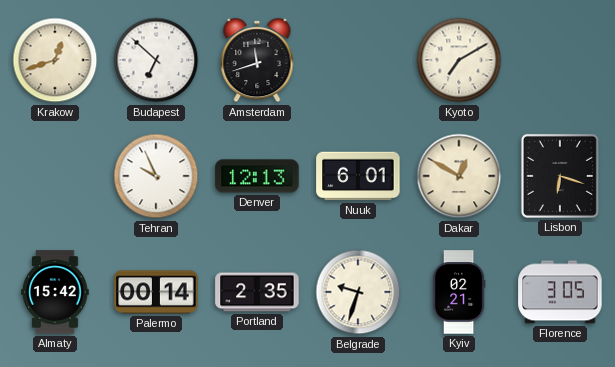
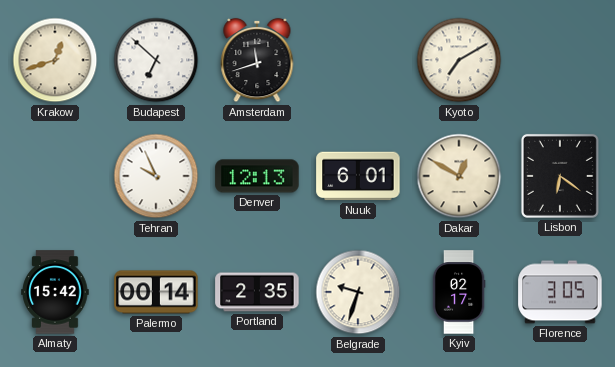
Lisbon: 6:18 -> 6:21 (560, 176)
Kyiv: 02:21 -> 02:17 (459, 292)
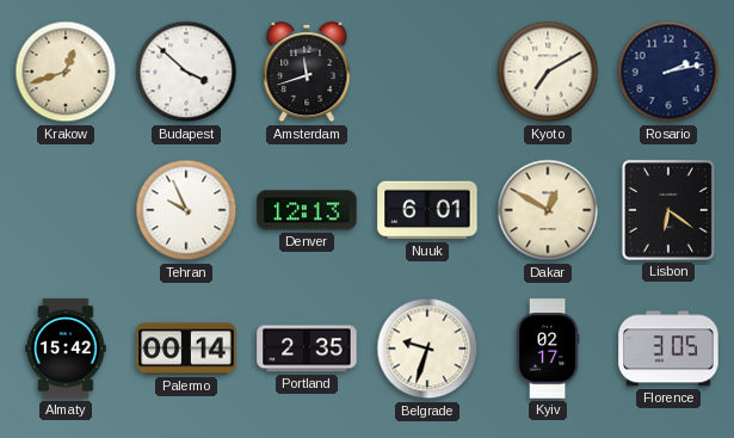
Budapest: 6:52 -> 3:52 (186, 72)
Rosario: none -> 2:13 (668, 72)
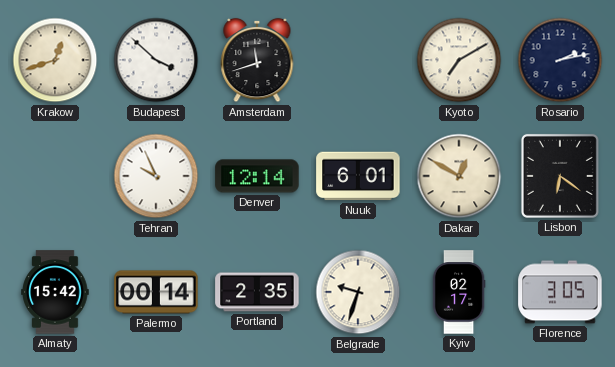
Denver: 12:13 -> 12:14 (257, 176)
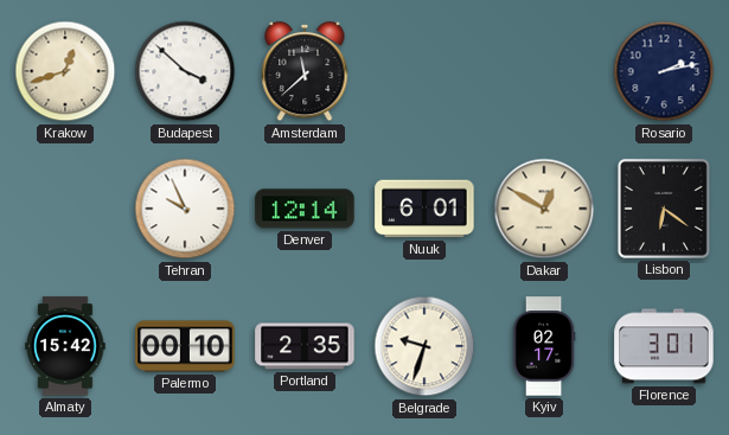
Amsterdam: 11:42 -> 11:38 (305, 71)
Kyoto: 7:10 -> none (459, 60)
Palermo: 00:14 -> 00:10 (185, 346)
Florence: 3:05 -> 3:01 (664, 346)
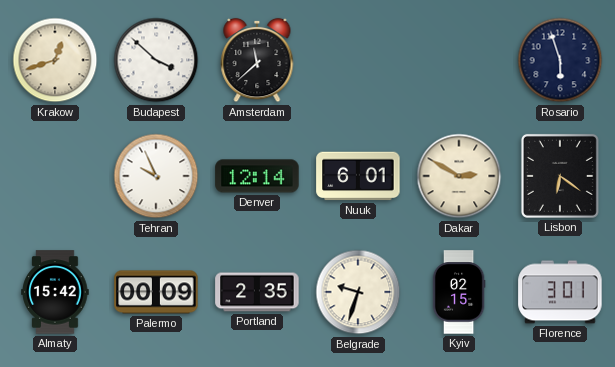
Rosario: 2:13 -> 5:57 (560, 60)
Dakar: 12:50 -> 2:50 (459, 176)
Palermo: 00:10 -> 00:09 (156, 292)
Kyiv: 02:17 -> 02:15 (459, 292)
